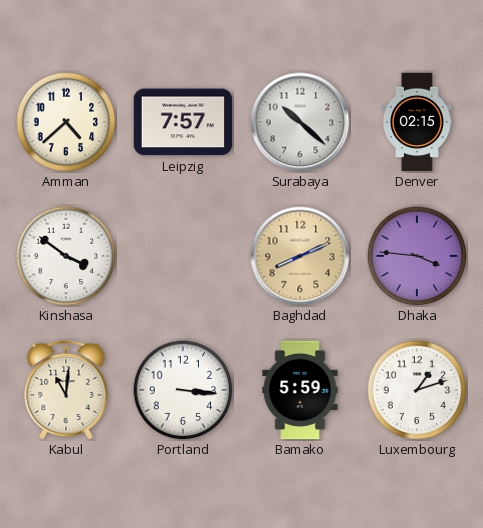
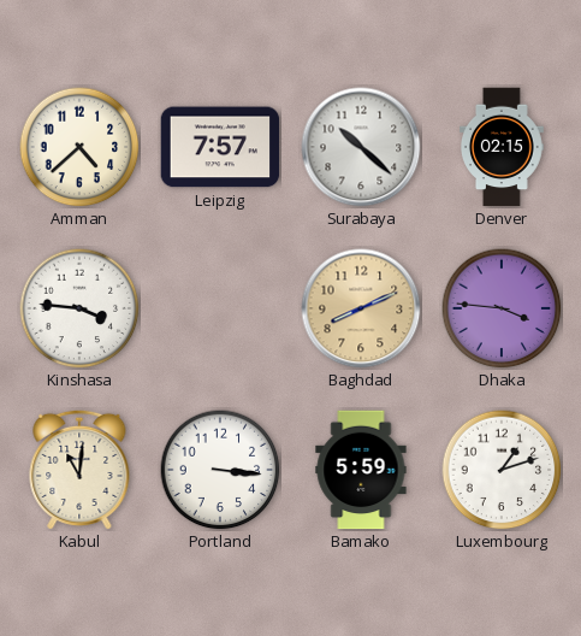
Kinshasa: 3:51 -> 3:46 (79, 308)
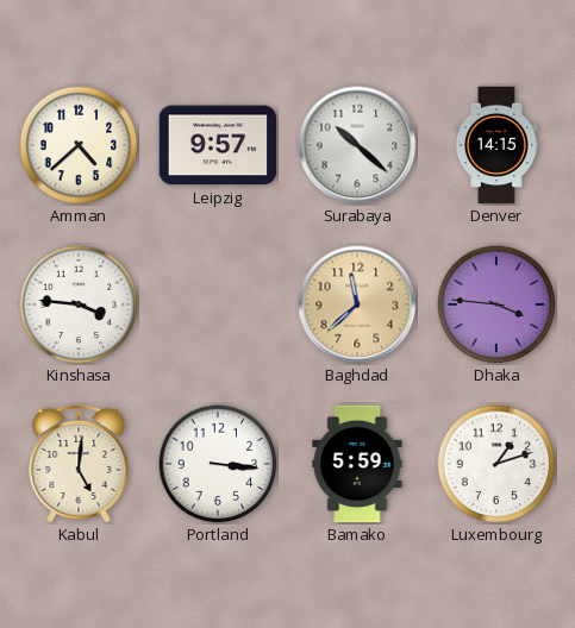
Leipzig: 7:57 -> 9:57 (218, 145)
Denver: 02:15 -> 14:15 (498, 145)
Baghdad: 8:11 -> 11:38 (357, 304)
Kabul: 11:01 -> 5:01 (79, 464)
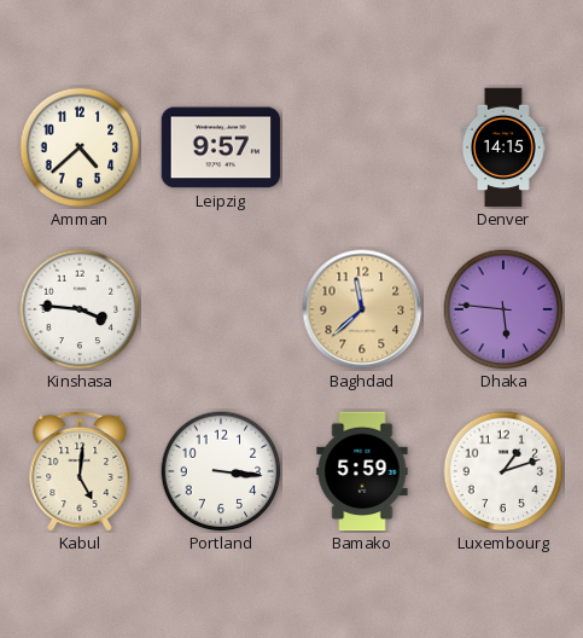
Surabaya: 10:22 -> none (357, 145)
Dhaka: 3:46 -> 5:46 (503, 309)
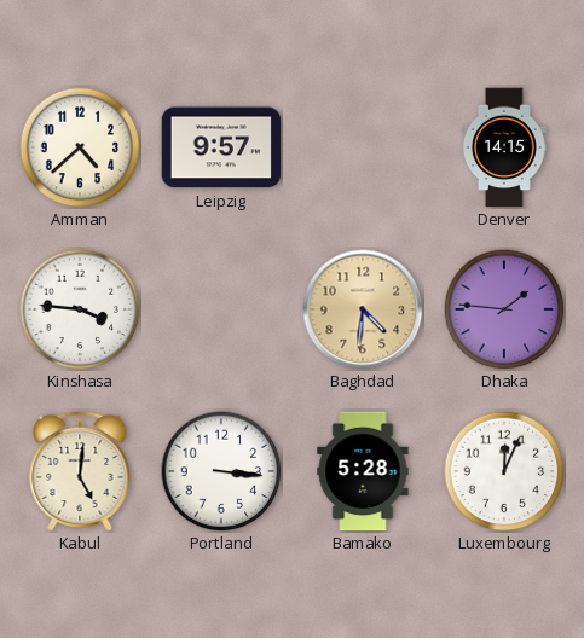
Baghdad: 11:38 -> 4:31 (363, 309)
Dhaka: 5:46 -> 1:46 (504, 309)
Bamako: 5:59 -> 5:28 (363, 471)
Luxembourg: 1:12 -> 12:04 (504, 471)
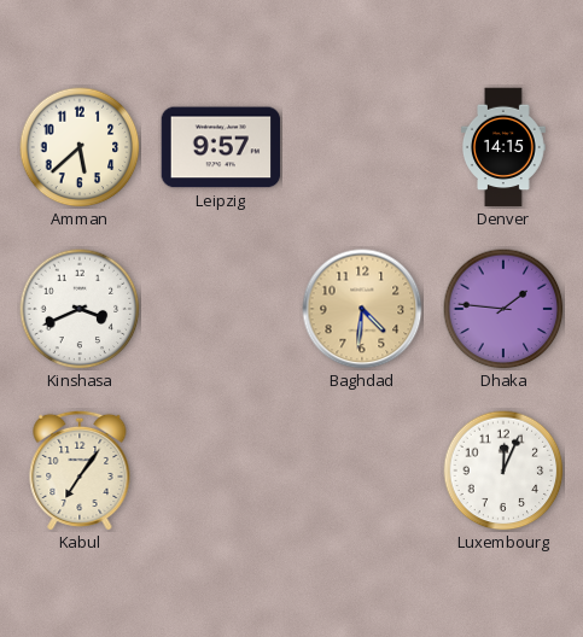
Amman: 4:38 -> 5:38 (80, 147)
Kinshasa: 3:46 -> 3:41 (80, 309)
Kabul: 5:01 -> 7:06 (80, 471)
Portland: 3:16 -> none (221, 471)
Bamako: 5:28 -> none (363, 471)
